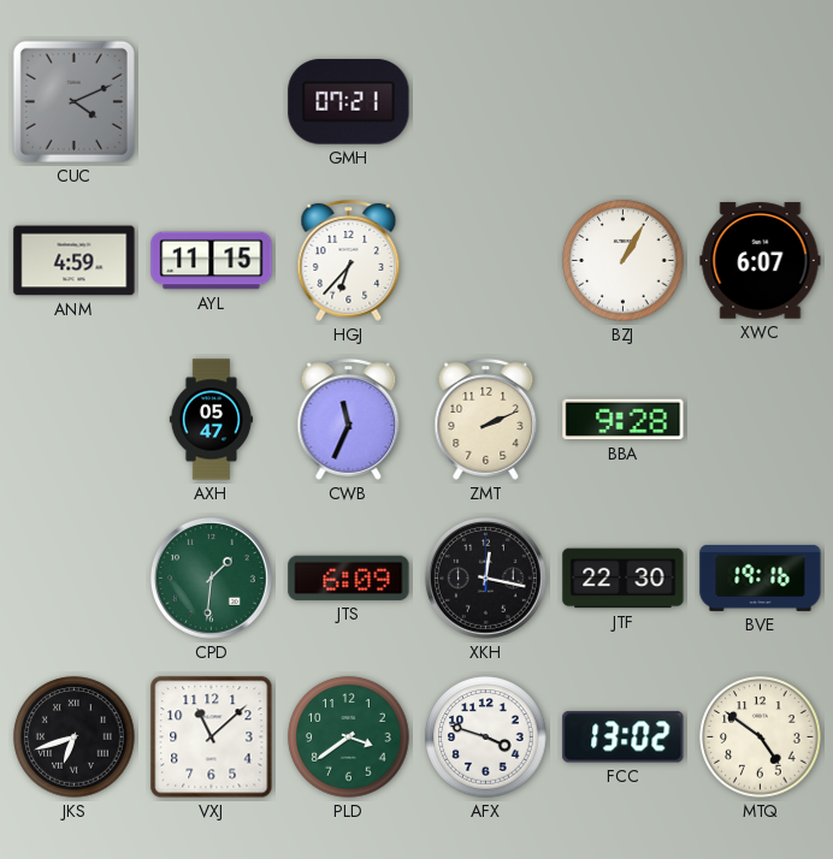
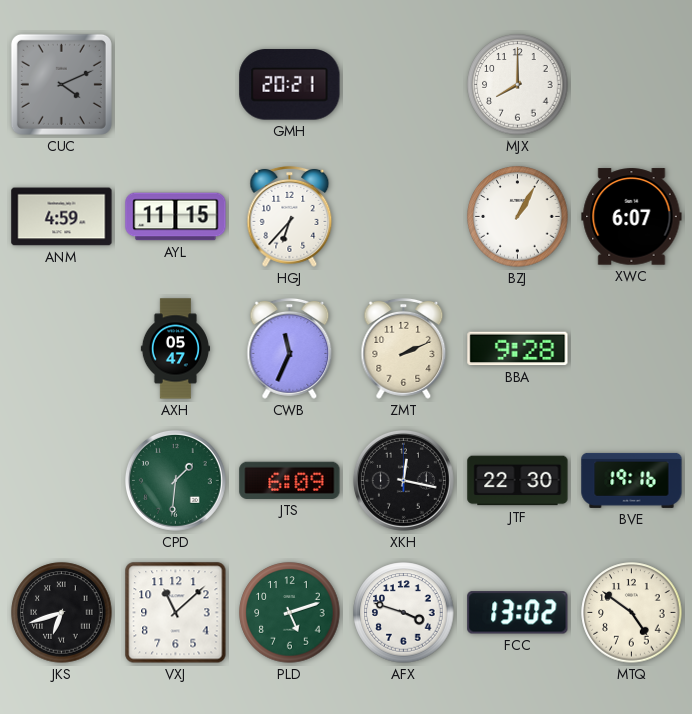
GMH: 07:21 -> 20:21 (290, 85)
MJX: none -> 8:00 (518, 85)
PLD: 3:39 -> 5:12 (290, 613)
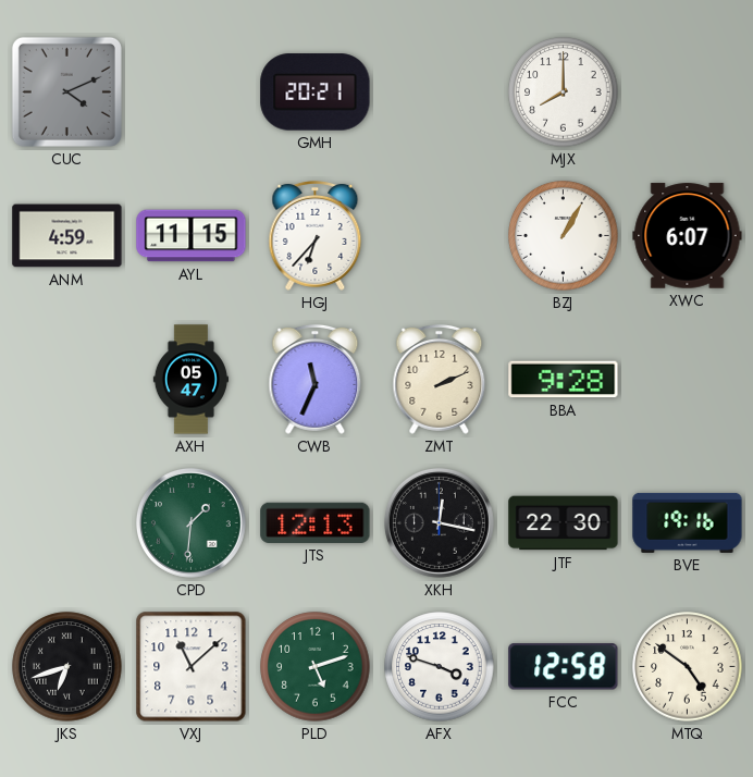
JTS: 6:09 -> 12:13 (316, 522)
FCC: 13:02 -> 12:58 (564, 667)
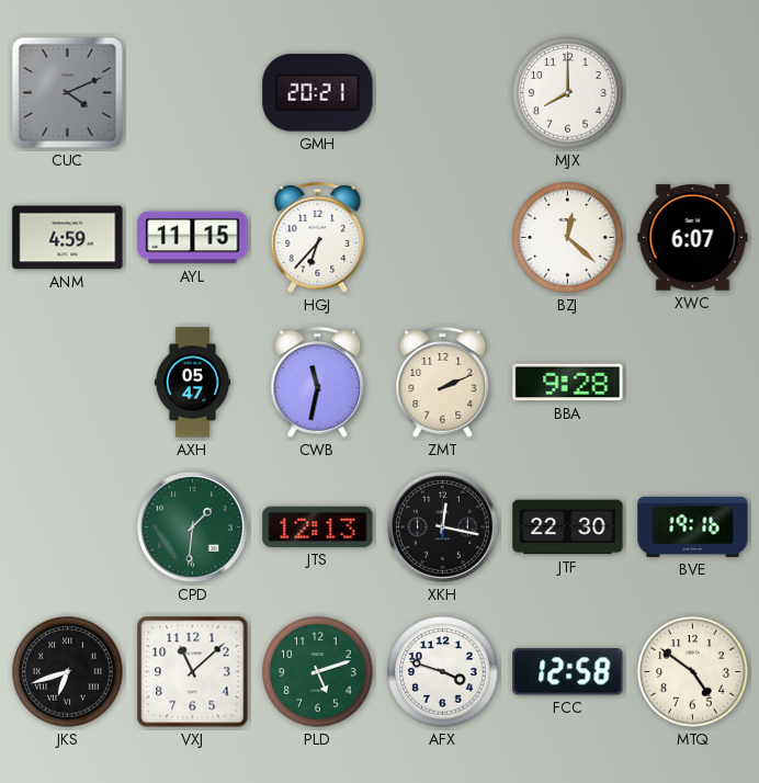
BZJ: 1:05 -> 12:22 (568, 238)
CWB: 11:34 -> 11:32 (318, 382)
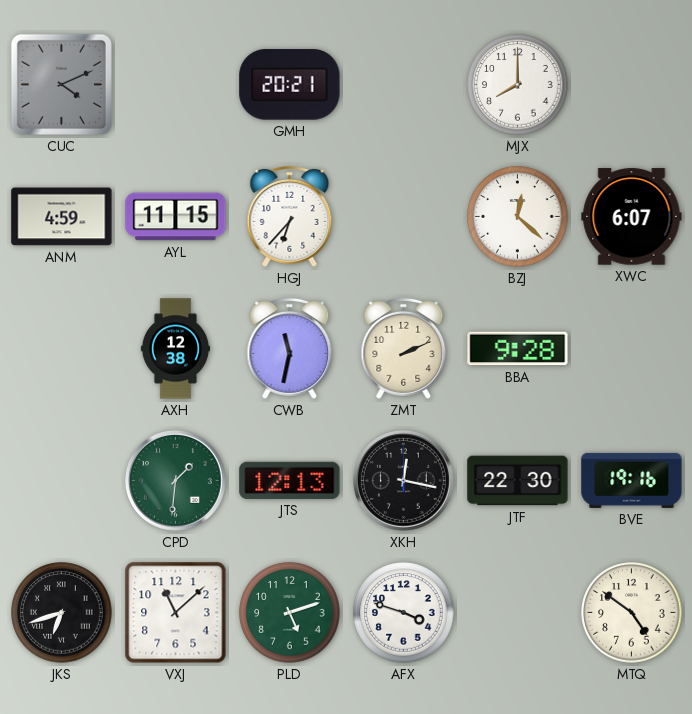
AXH: 05:47 -> 12:38 (175, 349)
FCC: 12:58 -> none (568, 672)
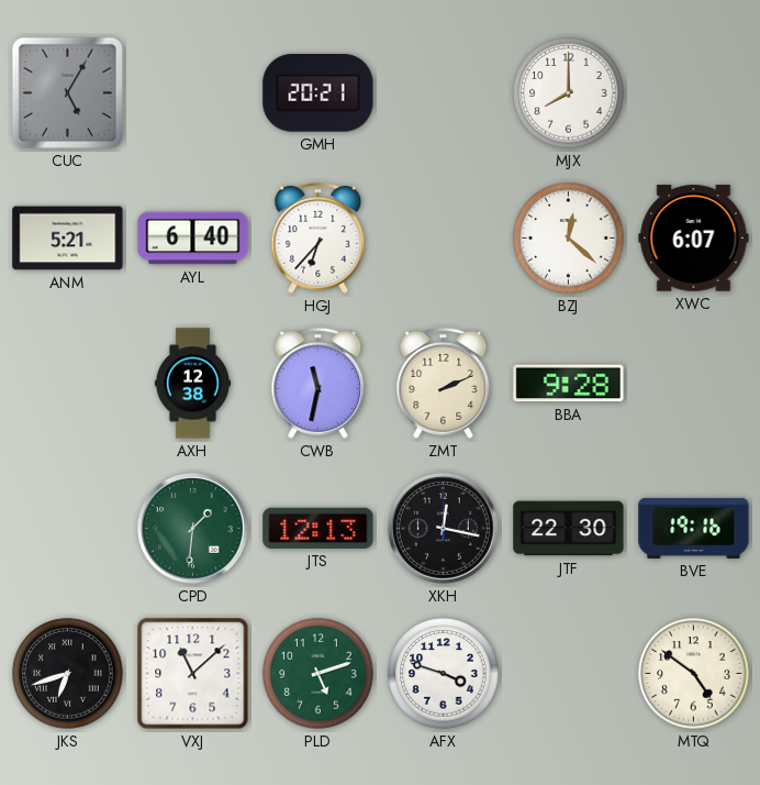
CUC: 4:11 -> 5:05 (67, 92)
ANM: 4:59 -> 5:21 (68, 239)
AYL: 11:15 -> 6:40 (193, 239)
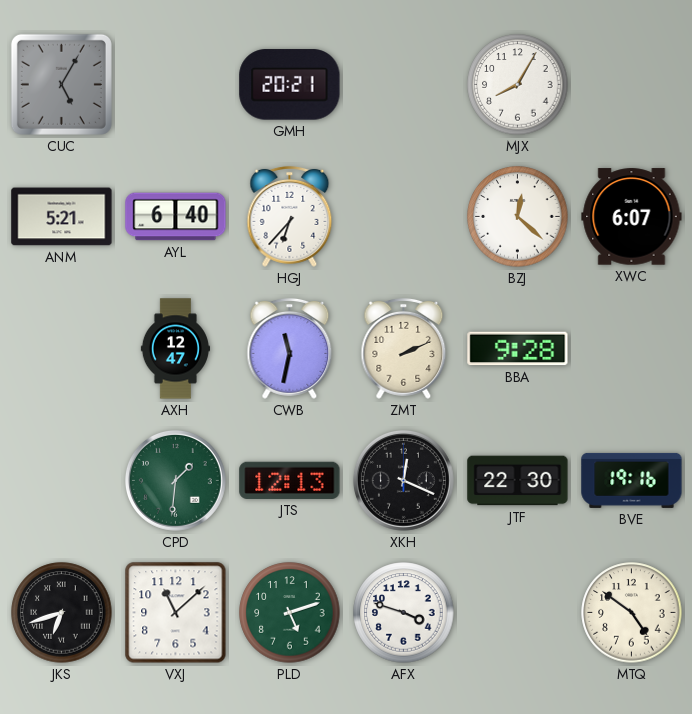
MJX: 8:00 -> 8:05 (518, 85)
AXH: 12:38 -> 12:47 (175, 349)
XKH: 12:17 -> 12:19 (403, 480)
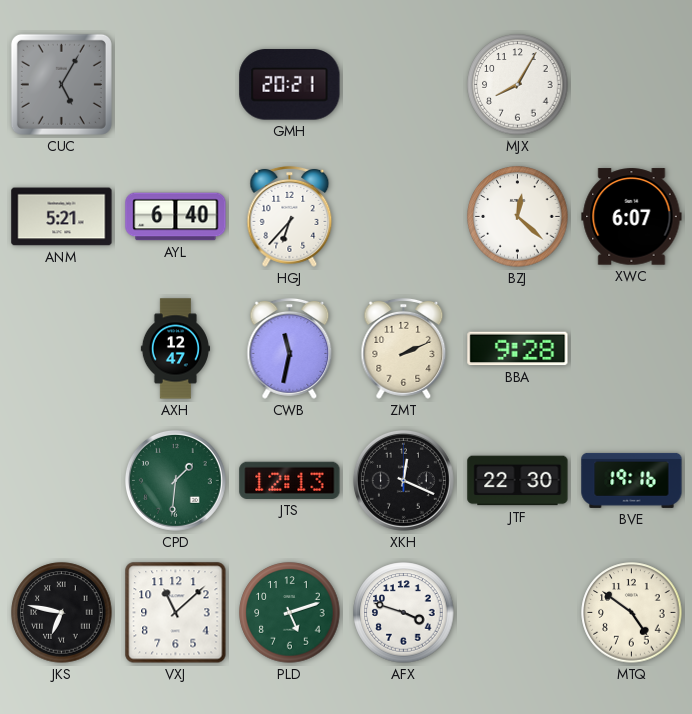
JKS: 6:42 -> 6:47 (62, 613)
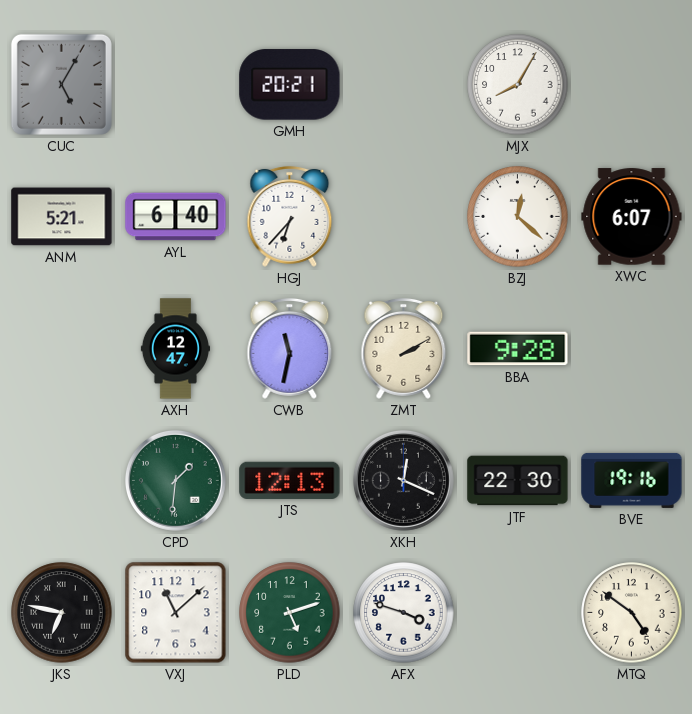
ZMT: 2:11 -> 2:10 (404, 348)
